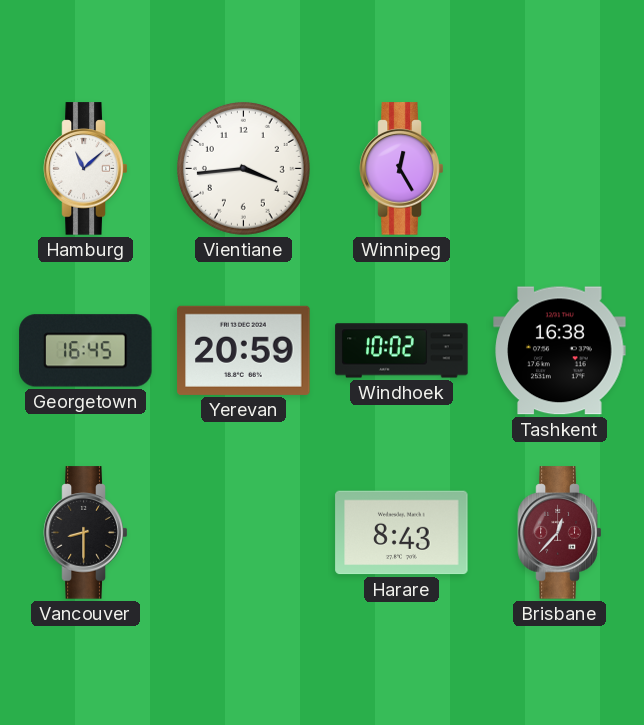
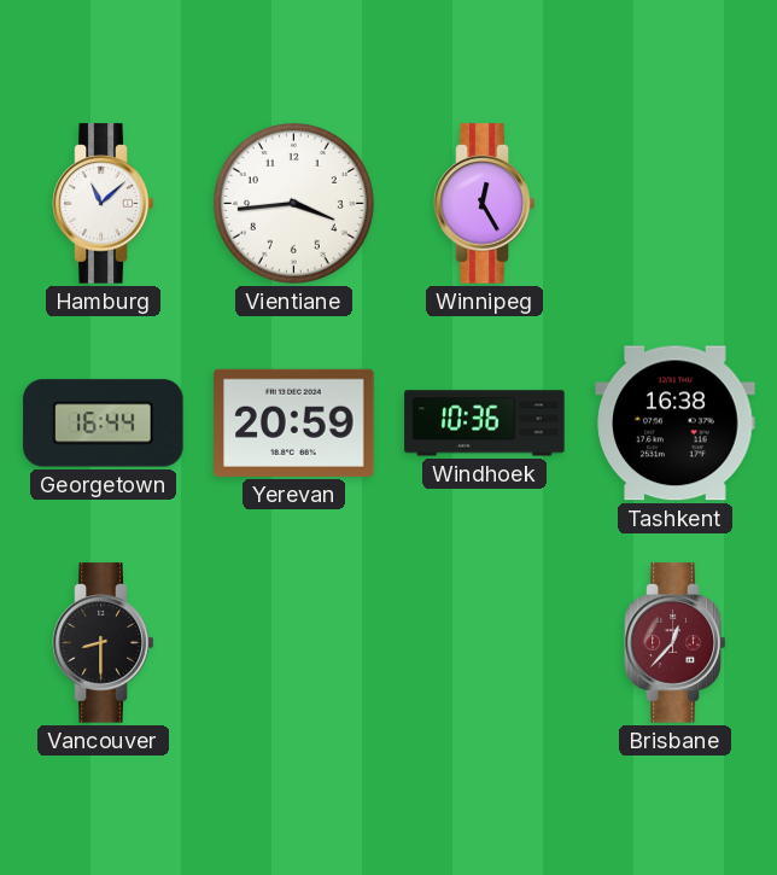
Georgetown: 16:45 -> 16:44 (104, 424)
Windhoek: 10:02 -> 10:36 (485, 424)
Harare: 8:43 -> none (402, 533)
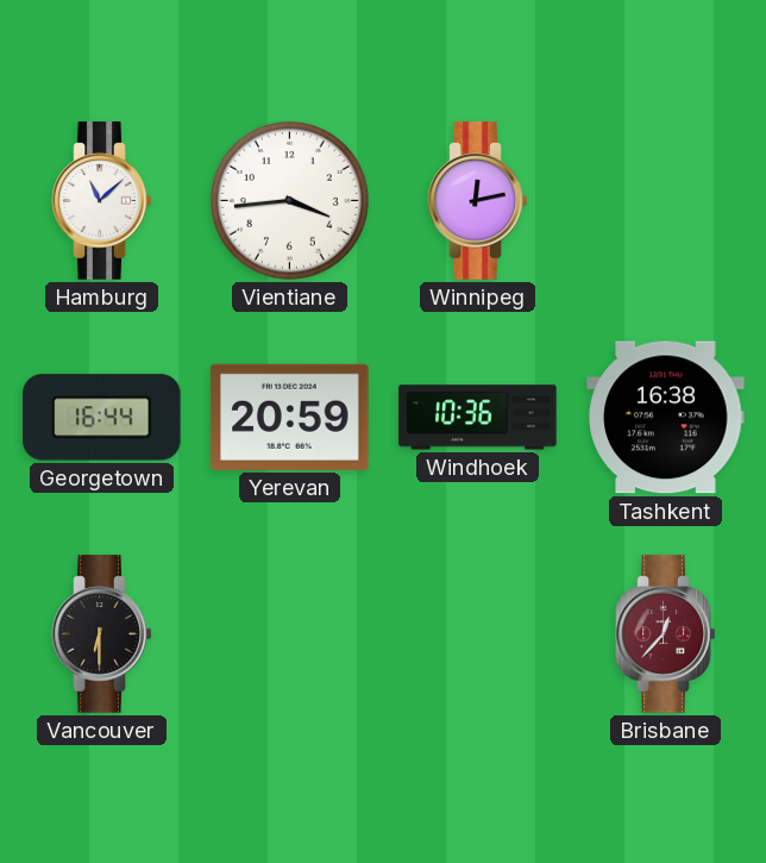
Winnipeg: 12:25 -> 12:13 (478, 201)
Vancouver: 8:30 -> 6:30 (102, 634)
